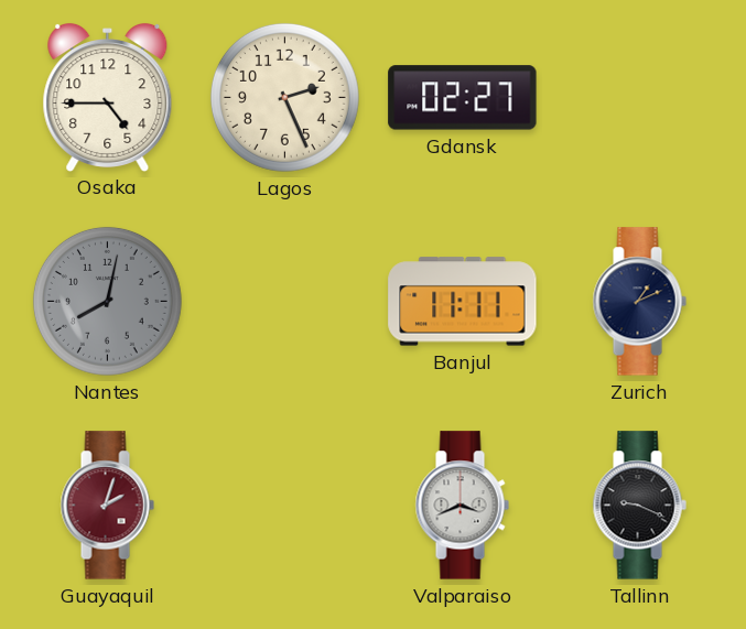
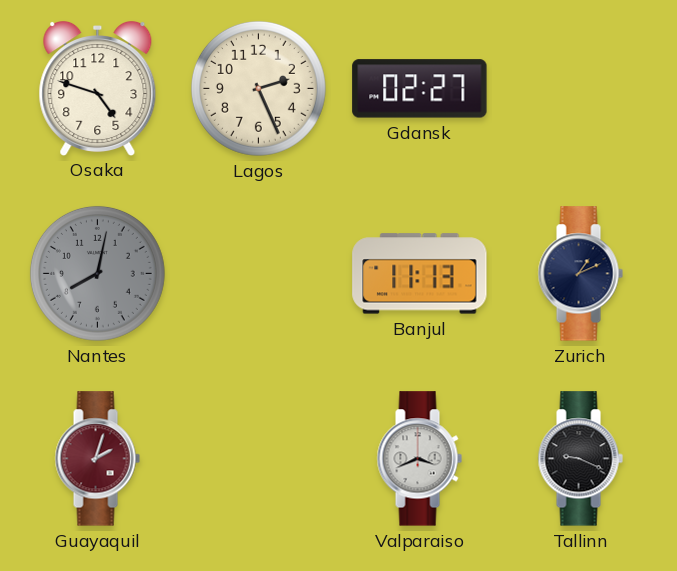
Osaka: 4:45 -> 4:48 (98, 88)
Banjul: 11:11 -> 11:13 (420, 274)
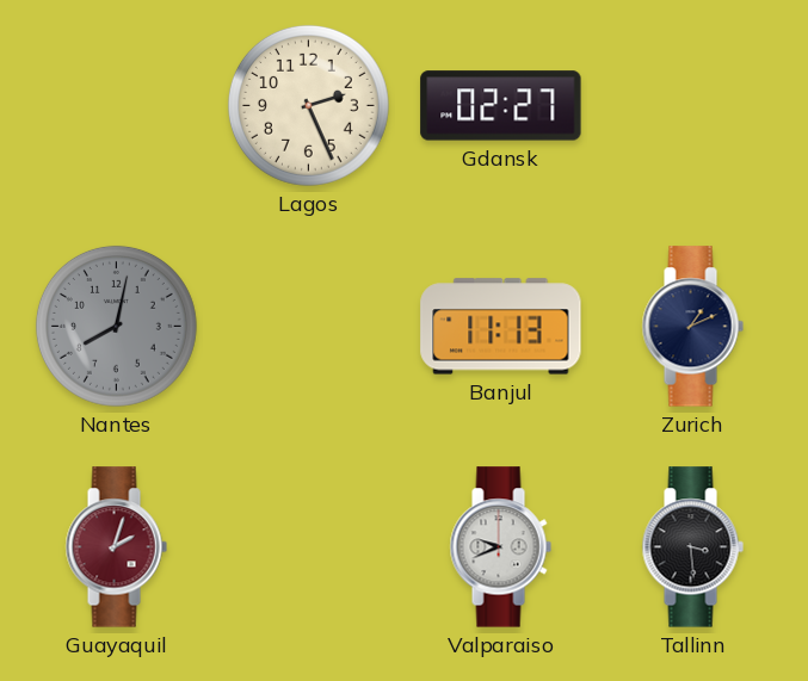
Osaka: 4:48 -> none (98, 88)
Valparaiso: 3:41 -> 9:41 (500, 547)
Tallinn: 9:19 -> 3:29 (692, 547)
